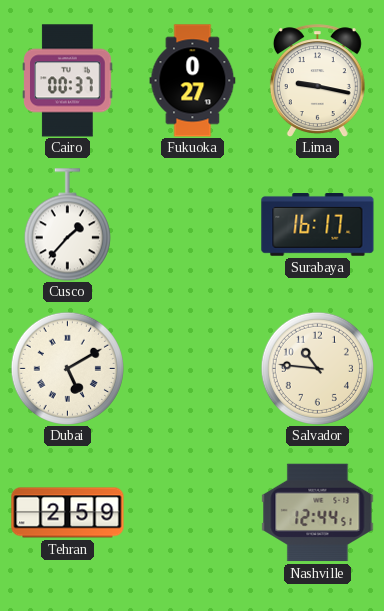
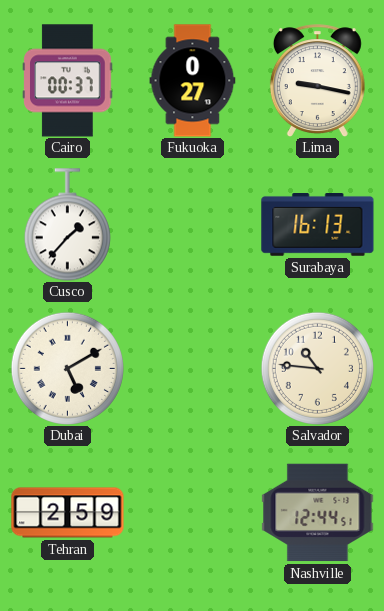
Surabaya: 16:17 -> 16:13 (318, 225)
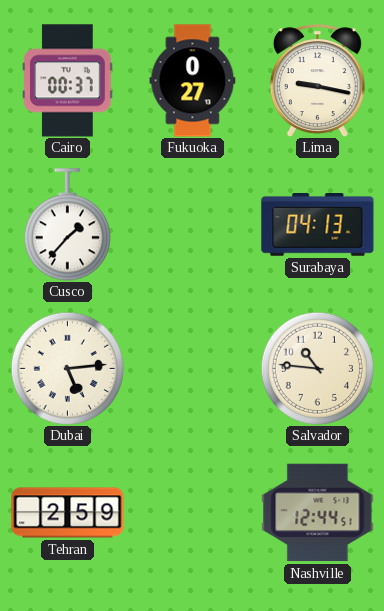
Surabaya: 16:13 -> 04:13 (318, 225)
Dubai: 5:10 -> 5:14 (67, 368)
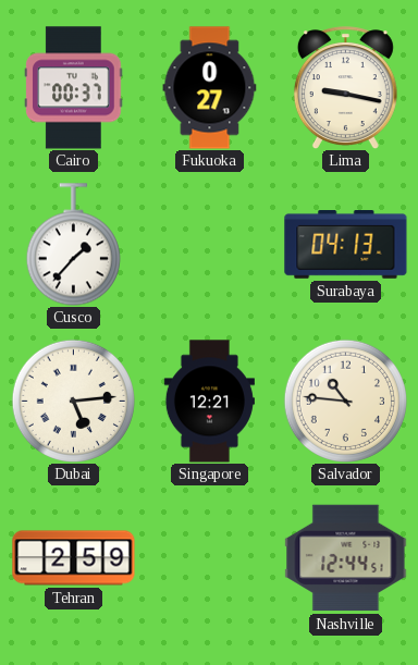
Singapore: none -> 12:21 (209, 402)
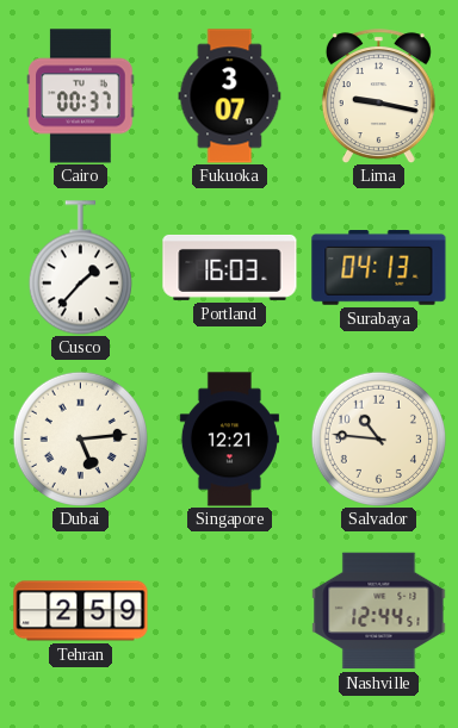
Fukuoka: 0:27 -> 3:07 (230, 97)
Portland: none -> 16:03 (230, 267)
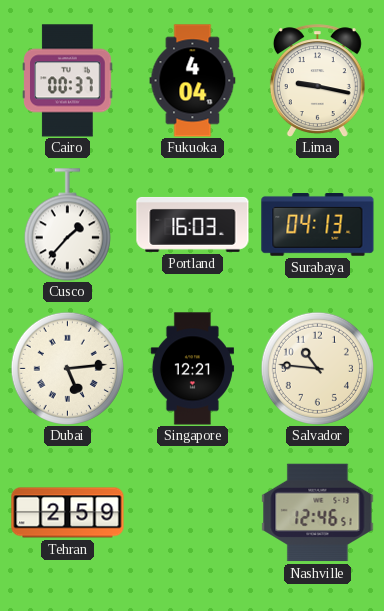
Fukuoka: 3:07 -> 4:04 (193, 81)
Nashville: 12:44 -> 12:46 (318, 513)
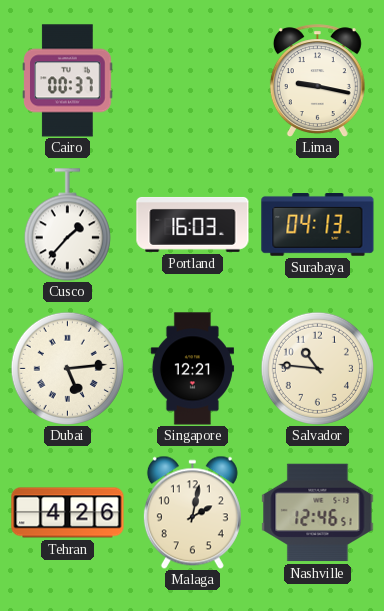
Fukuoka: 4:04 -> none (193, 81)
Tehran: 2:59 -> 4:26 (68, 513)
Malaga: none -> 2:02 (192, 512)
